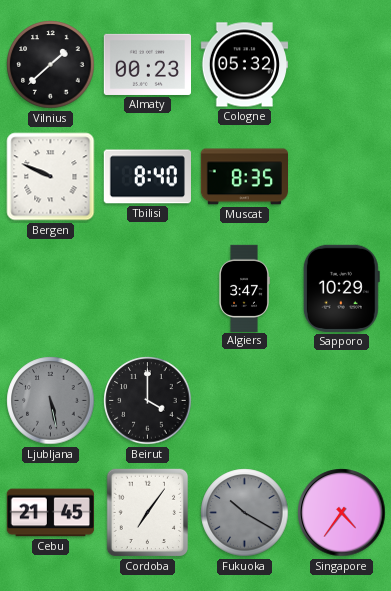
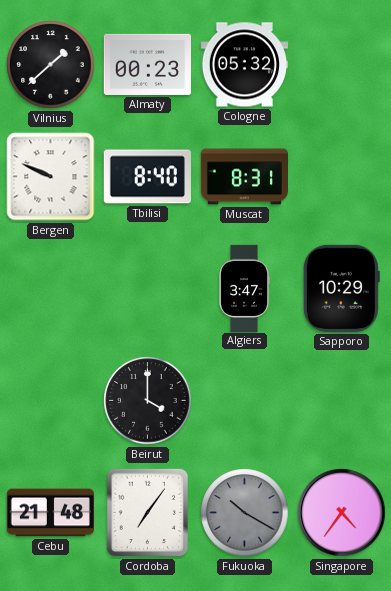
Muscat: 8:35 -> 8:31 (244, 177)
Ljubljana: 5:28 -> none (51, 401)
Cebu: 21:45 -> 21:48 (50, 513)
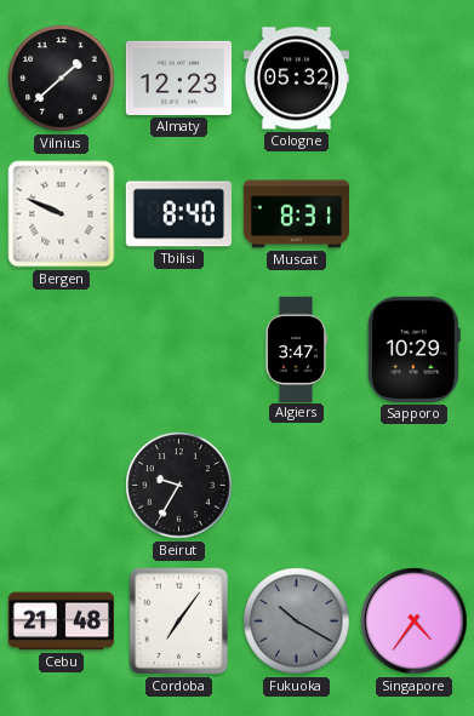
Almaty: 00:23 -> 12:23 (178, 78)
Beirut: 4:00 -> 9:35 (179, 486)
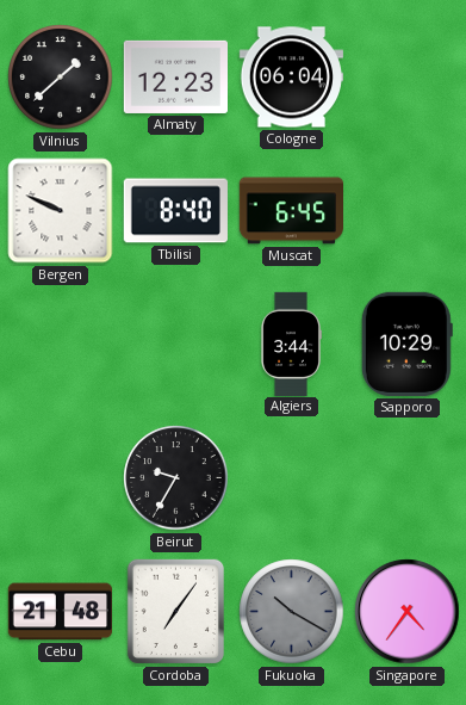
Cologne: 05:32 -> 06:04 (291, 78)
Muscat: 8:31 -> 6:45 (291, 211)
Algiers: 3:47 -> 3:44 (291, 344)
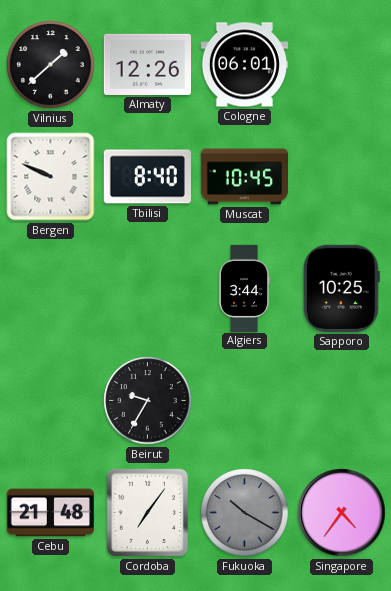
Almaty: 12:23 -> 12:26 (147, 64)
Cologne: 06:04 -> 06:01 (244, 65)
Muscat: 6:45 -> 10:45 (244, 177)
Sapporo: 10:29 -> 10:25 (341, 288)
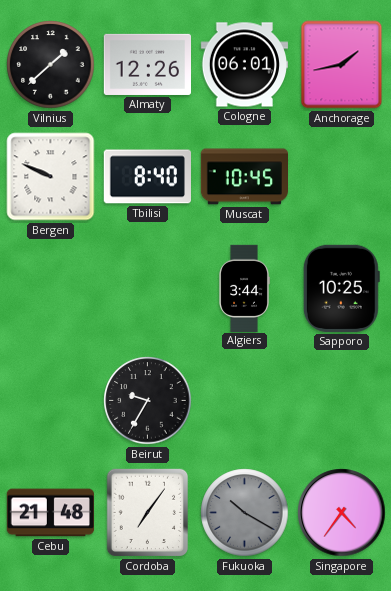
Anchorage: none -> 1:43 (342, 65)
